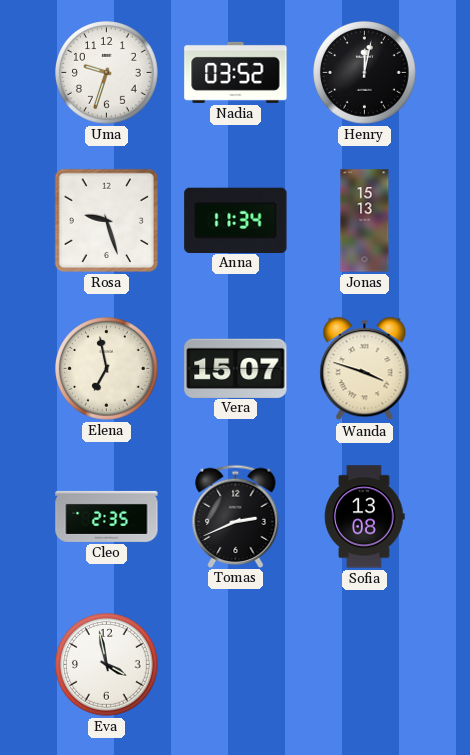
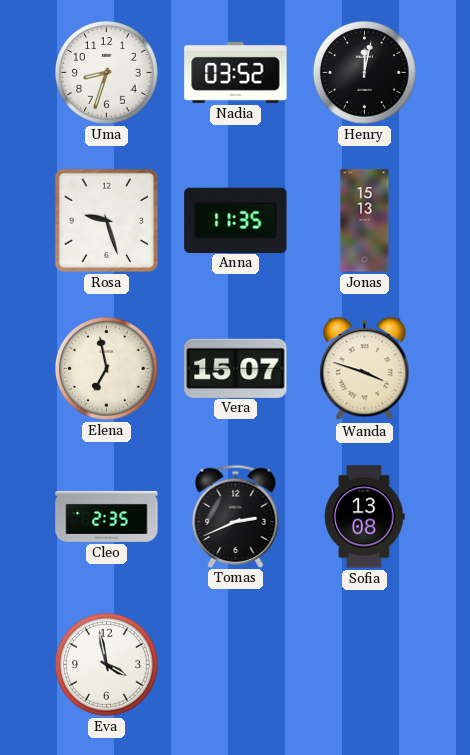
Uma: 9:33 -> 8:33 (107, 73)
Anna: 11:34 -> 11:35 (236, 220)
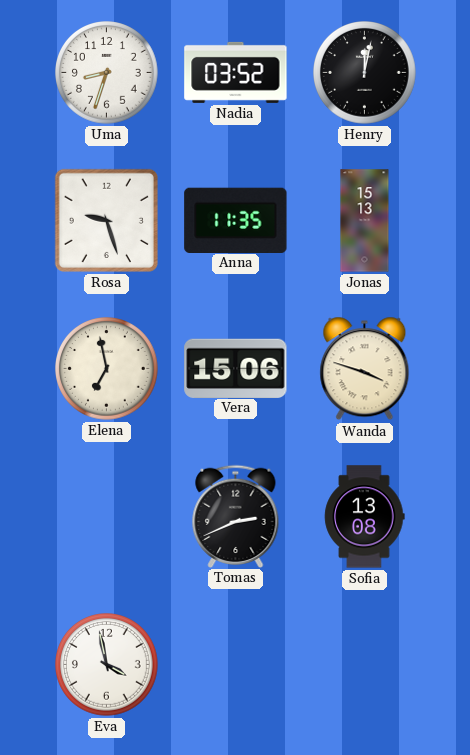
Vera: 15:07 -> 15:06 (236, 368)
Cleo: 2:35 -> none (107, 516)
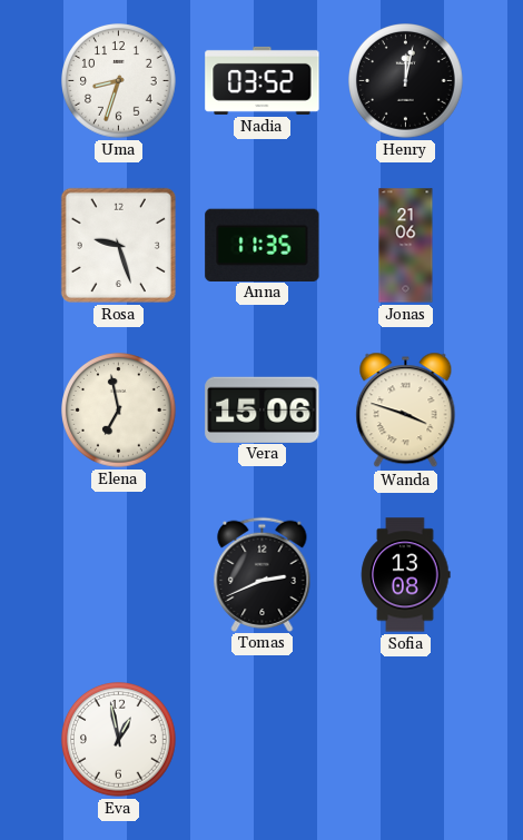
Jonas: 15:13 -> 21:06 (406, 246)
Eva: 3:58 -> 12:58 (119, 740)
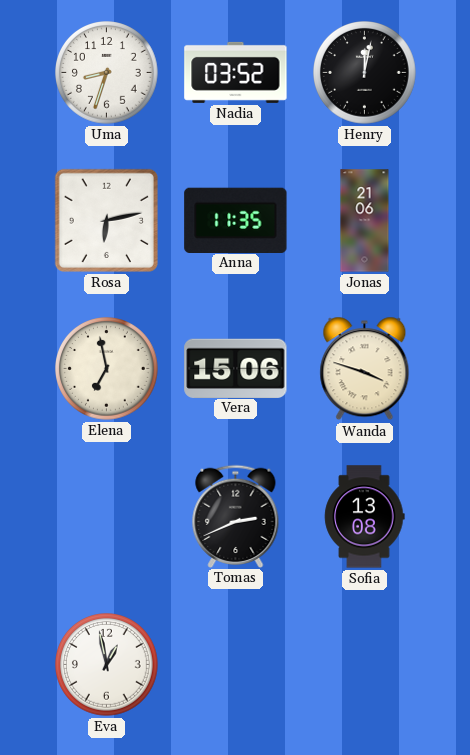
Rosa: 9:27 -> 6:13 (106, 220)
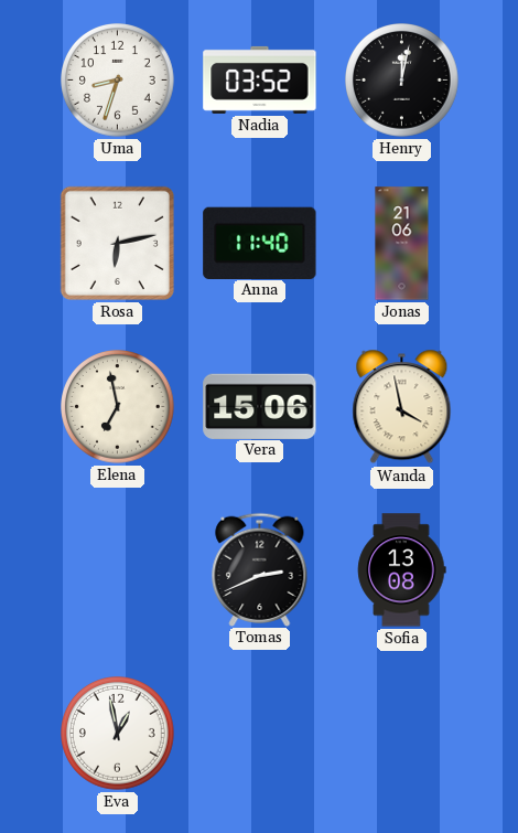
Anna: 11:35 -> 11:40 (260, 243)
Wanda: 3:48 -> 3:58 (402, 407)
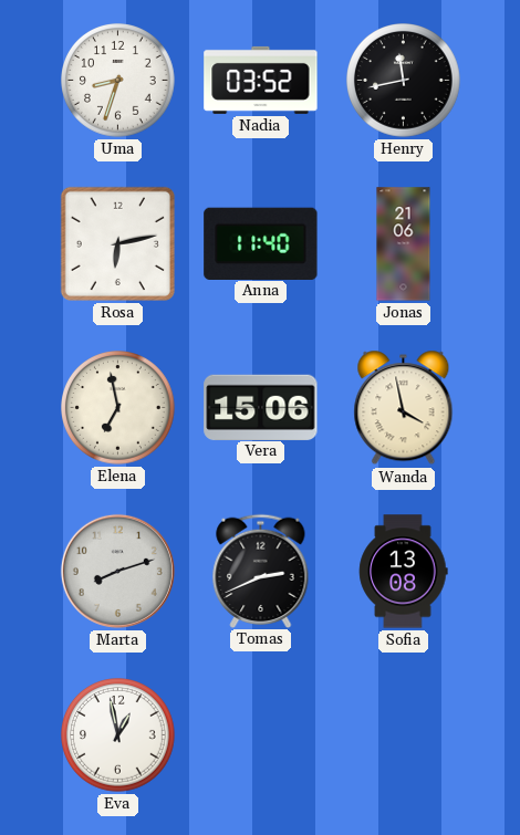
Henry: 12:02 -> 11:43 (404, 81)
Marta: none -> 8:12 (117, 571)
